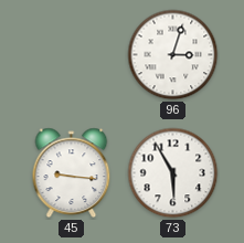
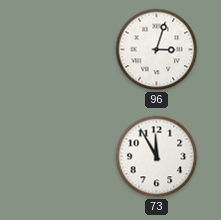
45: 9:16 -> none (72, 173)
73: 5:55 -> 11:55 (157, 157)
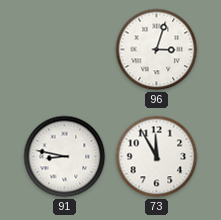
91: none -> 8:47 (65, 157)
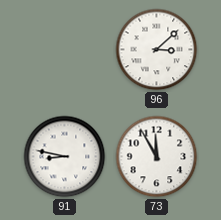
96: 3:03 -> 3:08 (157, 50)
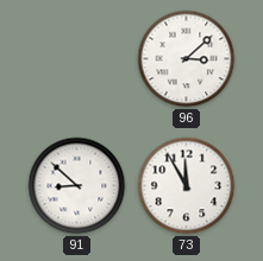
91: 8:47 -> 8:52 (77, 186)
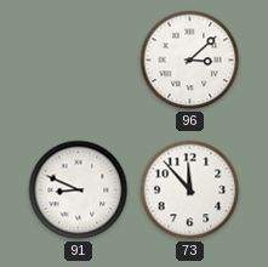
91: 8:52 -> 8:49 (79, 191)
73: 11:55 -> 11:53 (190, 191)
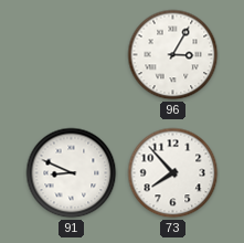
96: 3:08 -> 3:05 (173, 55)
73: 11:53 -> 7:53 (173, 173)
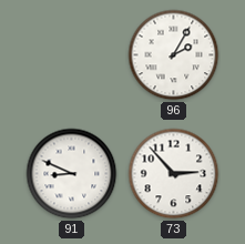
96: 3:05 -> 2:05 (174, 55)
73: 7:53 -> 2:53 (174, 174)
